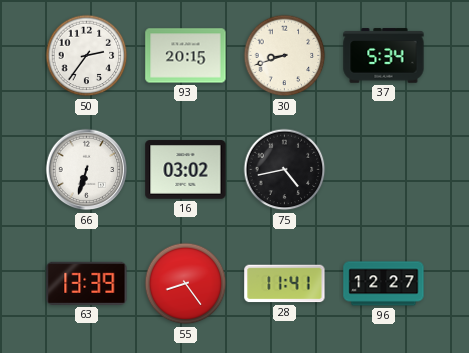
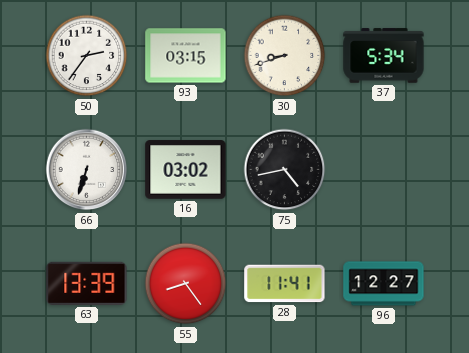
93: 20:15 -> 03:15 (186, 56)
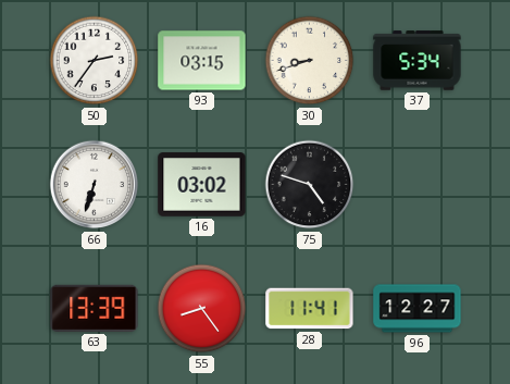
75: 4:43 -> 4:48 (310, 185)
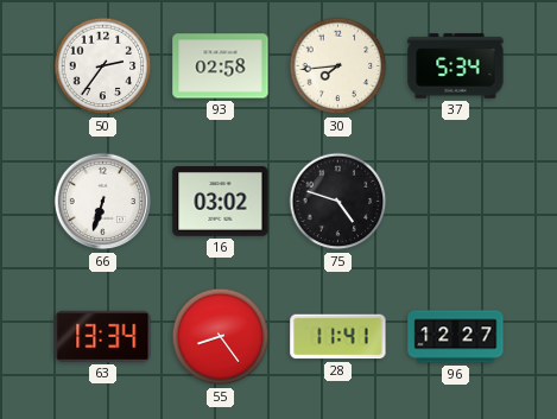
93: 03:15 -> 02:58 (221, 66)
30: 8:42 -> 7:44 (338, 66)
63: 13:39 -> 13:34 (103, 336)
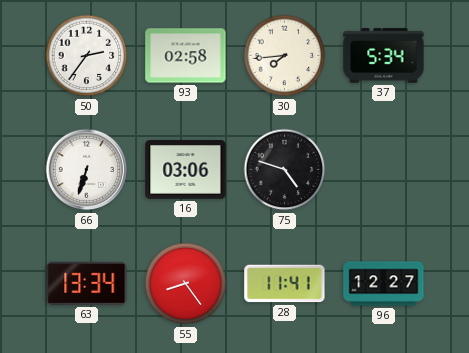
16: 03:02 -> 03:06 (186, 170)
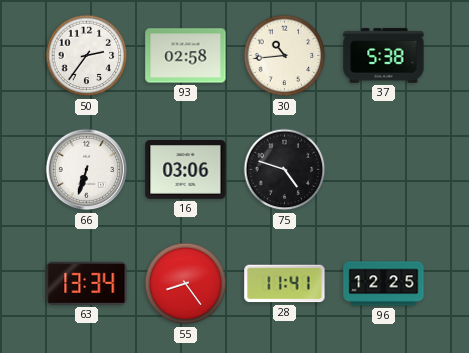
30: 7:44 -> 10:44 (285, 56)
37: 5:34 -> 5:38 (384, 56)
96: 12:27 -> 12:25 (384, 284)
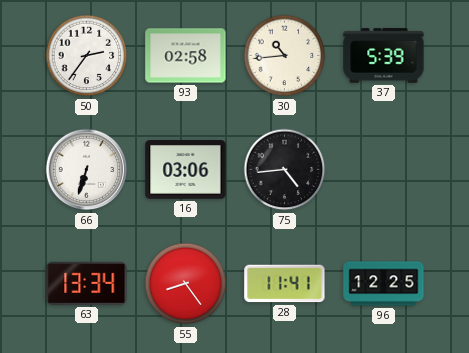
37: 5:38 -> 5:39 (384, 56)
75: 4:48 -> 4:44 (285, 170)
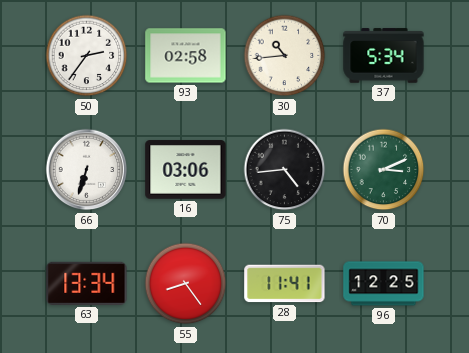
37: 5:39 -> 5:34 (384, 56)
70: none -> 3:11 (384, 170)
